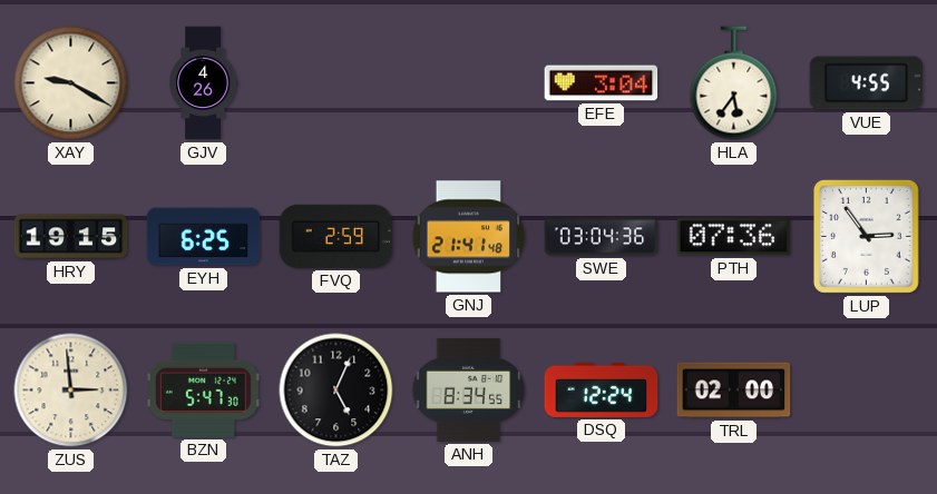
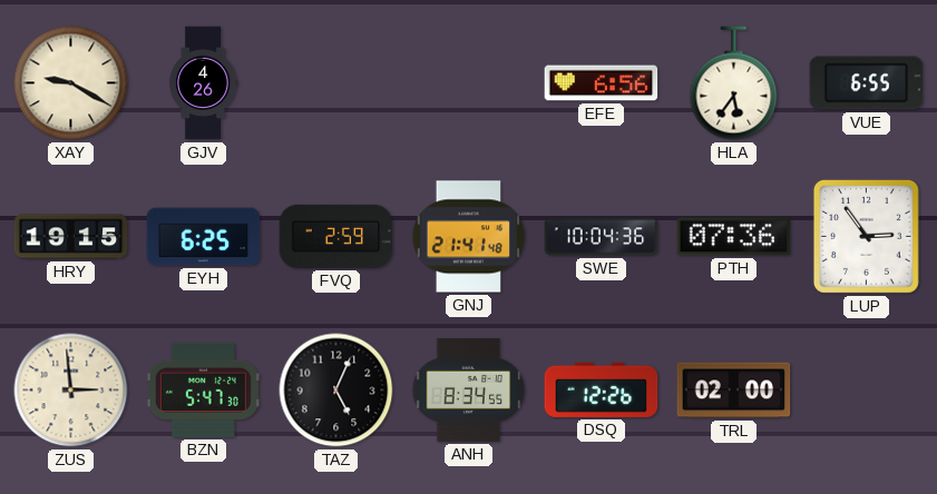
EFE: 3:04 -> 6:56 (602, 83)
VUE: 4:55 -> 6:55 (867, 83)
SWE: 03:04 -> 10:04 (602, 237)
DSQ: 12:24 -> 12:26 (602, 389)
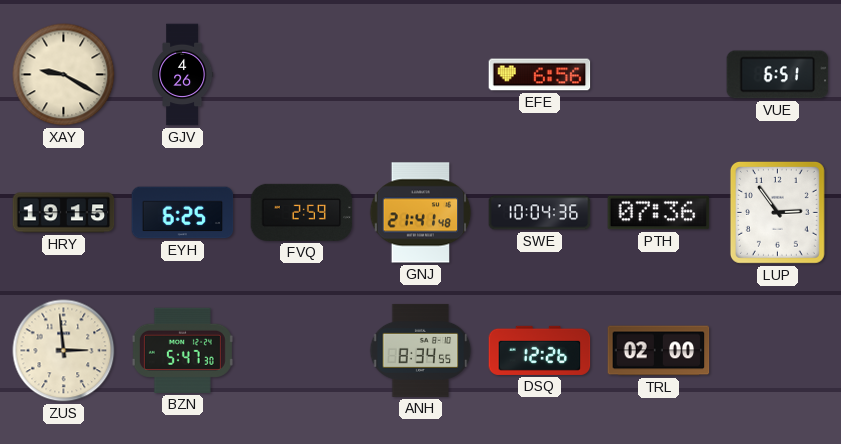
HLA: 5:36 -> none (734, 83)
VUE: 6:55 -> 6:51 (778, 75)
TAZ: 5:04 -> none (336, 391)
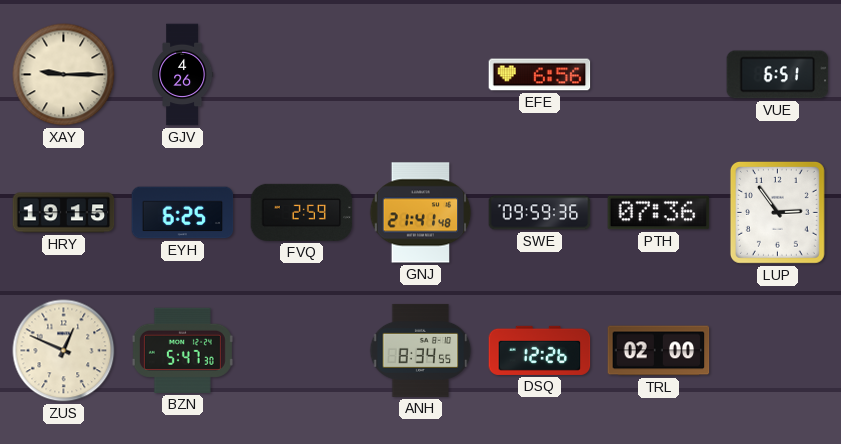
XAY: 9:20 -> 9:15 (64, 75)
SWE: 10:04 -> 09:59 (540, 213)
ZUS: 2:59 -> 12:49 (64, 351)
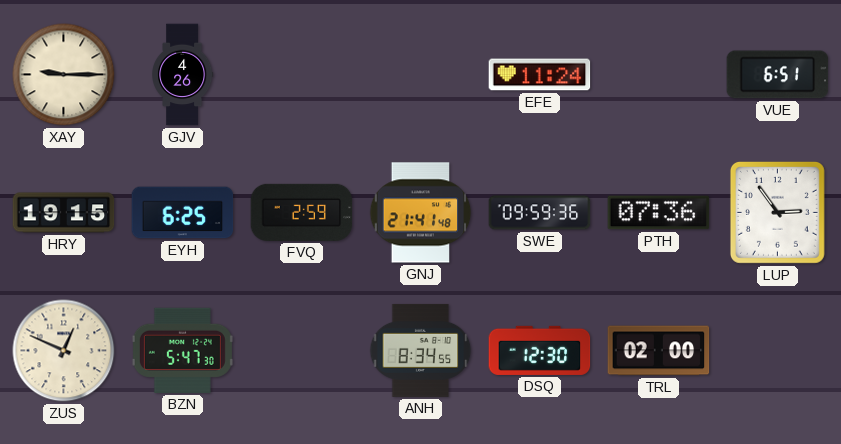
EFE: 6:56 -> 11:24 (540, 75)
DSQ: 12:26 -> 12:30 (540, 350)
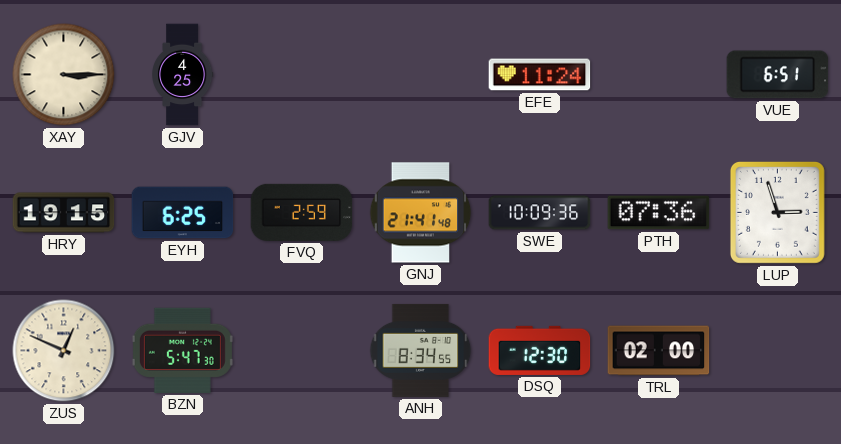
XAY: 9:15 -> 3:15 (64, 75)
GJV: 4:26 -> 4:25 (182, 75)
SWE: 09:59 -> 10:09 (540, 213)
LUP: 2:54 -> 2:57 (777, 212)
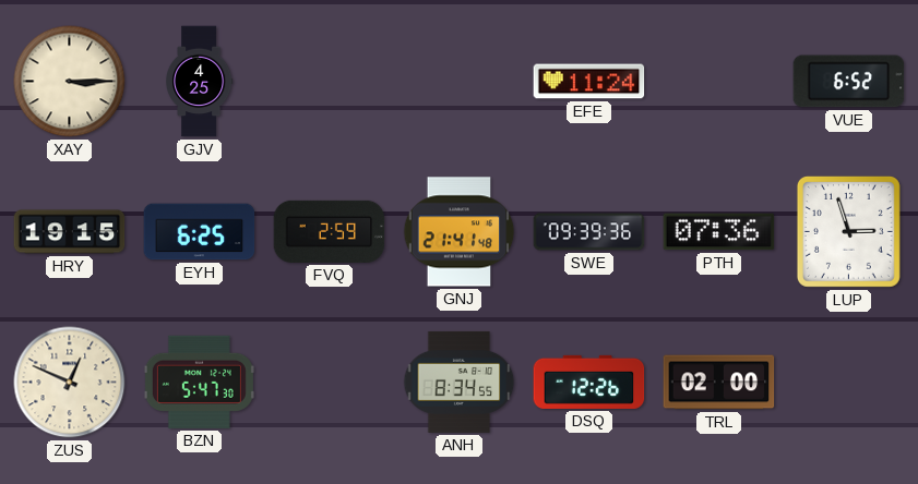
VUE: 6:51 -> 6:52 (849, 82)
SWE: 10:09 -> 09:39 (589, 232)
DSQ: 12:30 -> 12:26 (589, 382)
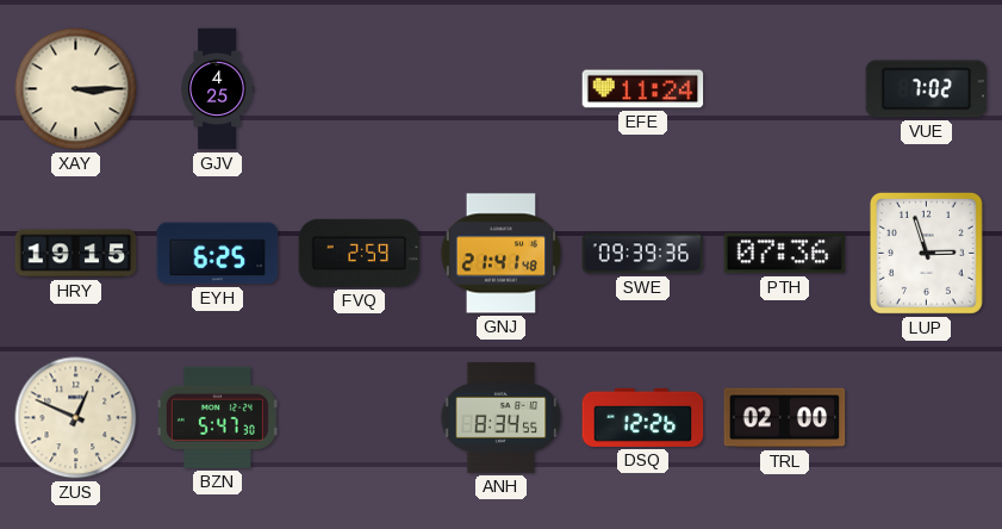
VUE: 6:52 -> 7:02 (927, 89)
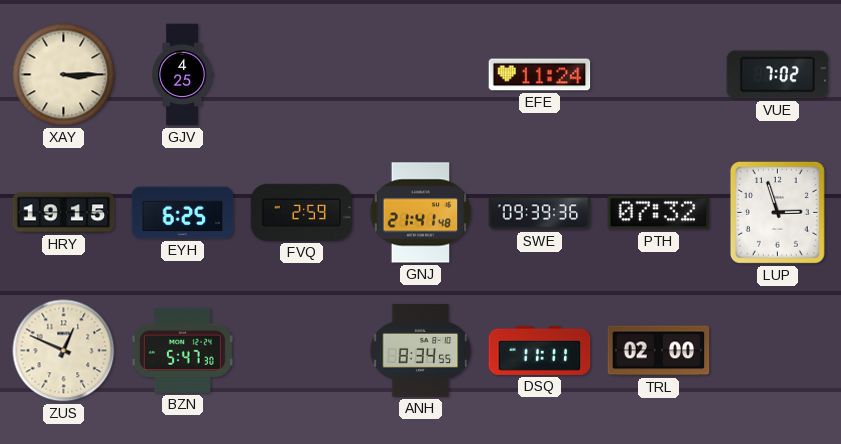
PTH: 07:36 -> 07:32 (659, 213)
DSQ: 12:26 -> 11:11 (540, 350)
